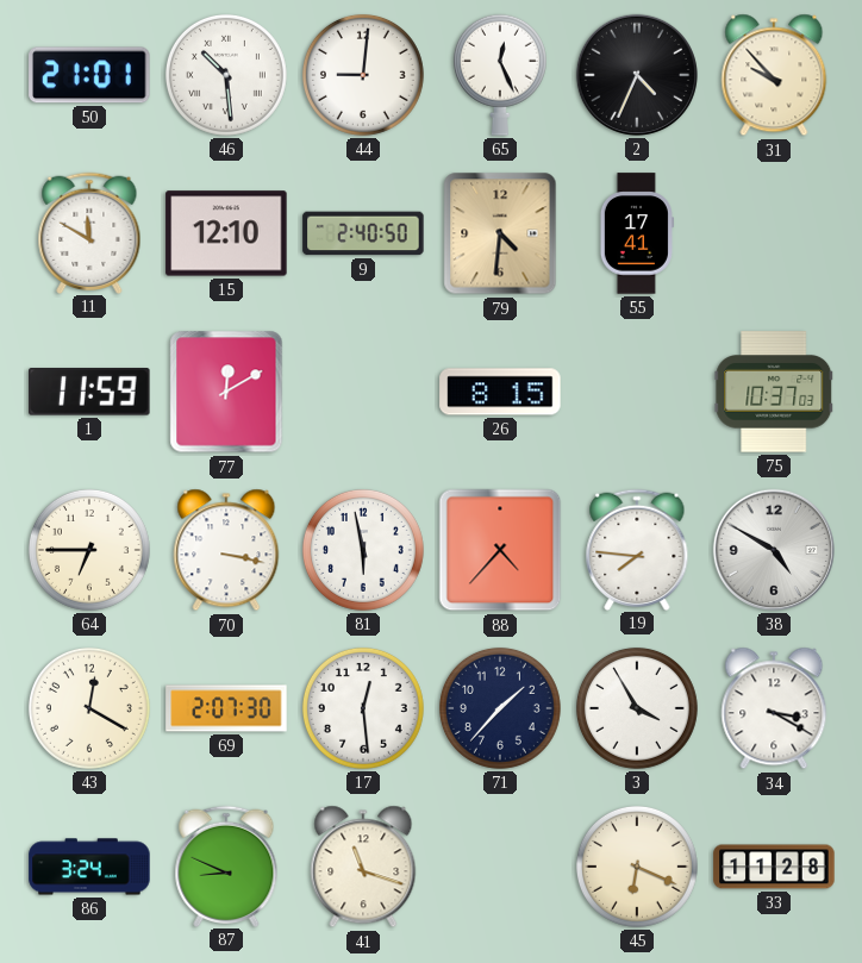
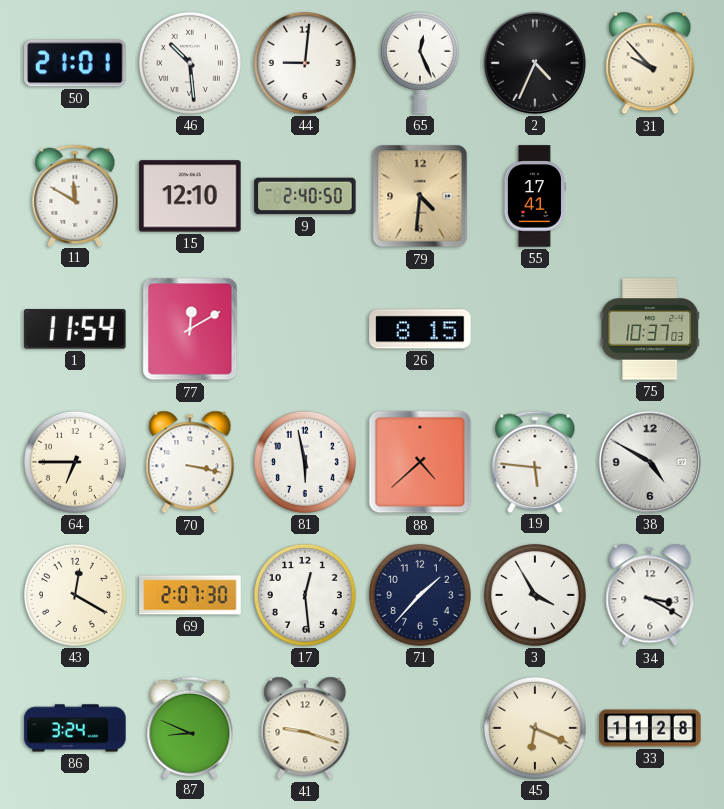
1: 11:59 -> 11:54 (75, 329)
88: 4:37 -> 4:38 (420, 462)
19: 7:46 -> 5:46 (535, 461)
41: 11:18 -> 9:18 (305, 728)
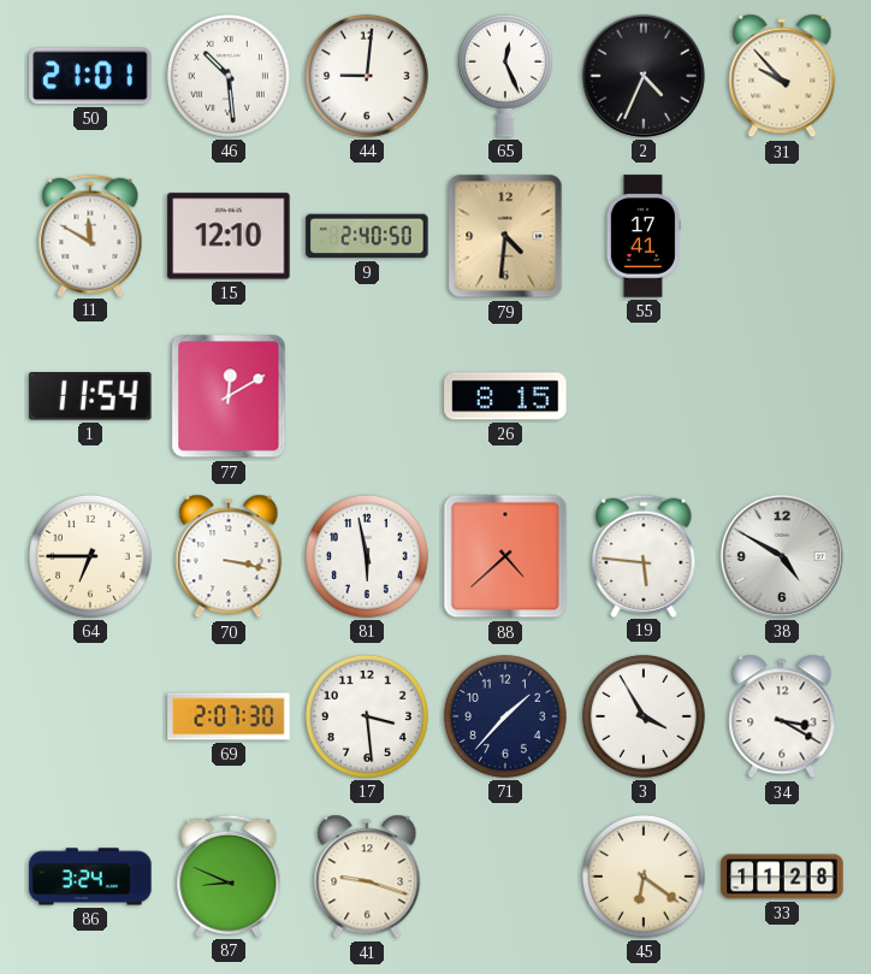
75: 10:37 -> none (650, 329)
43: 12:20 -> none (75, 595)
17: 12:29 -> 3:29 (367, 716)
45: 6:19 -> 6:21 (644, 876)
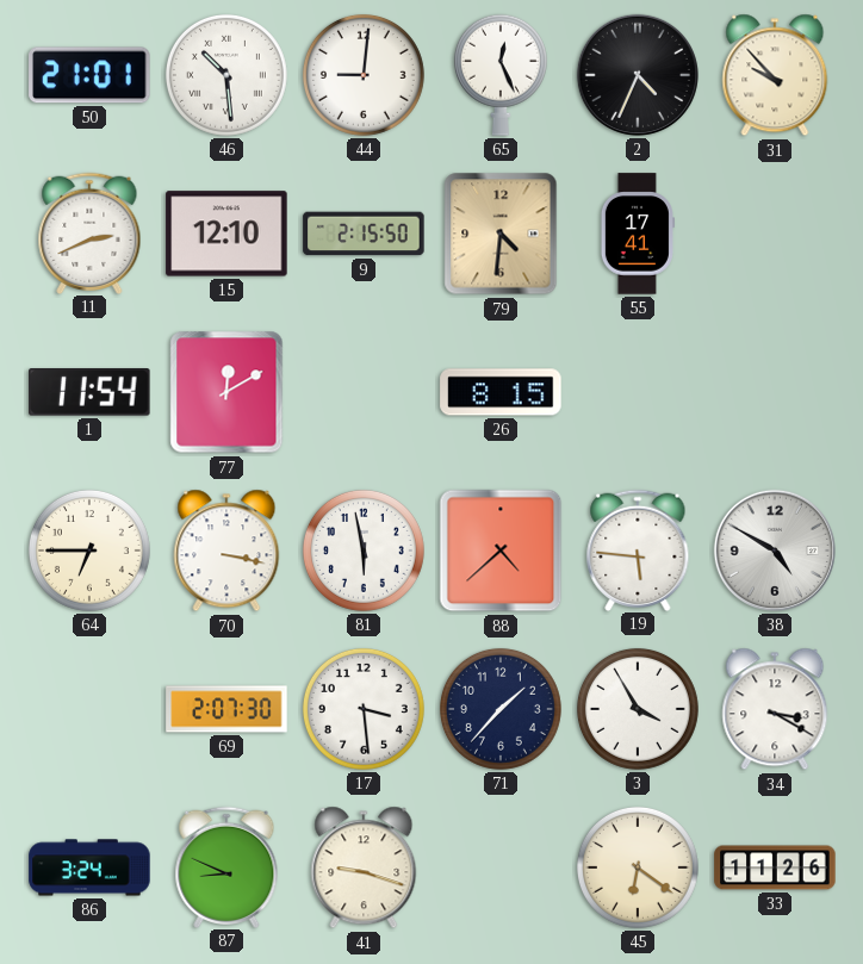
11: 11:50 -> 2:41 (89, 232)
9: 2:40 -> 2:15 (364, 234)
33: 11:28 -> 11:26 (775, 867)
